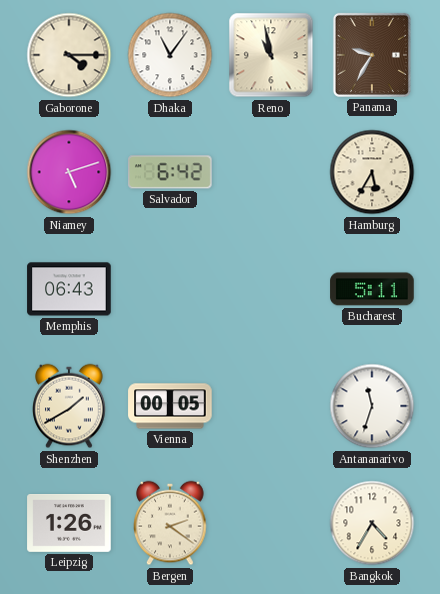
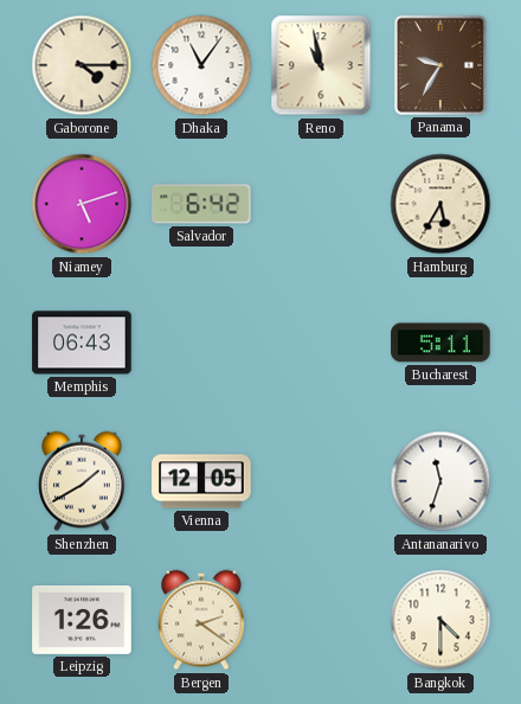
Vienna: 00:05 -> 12:05 (201, 481)
Bangkok: 4:35 -> 4:30 (440, 620)
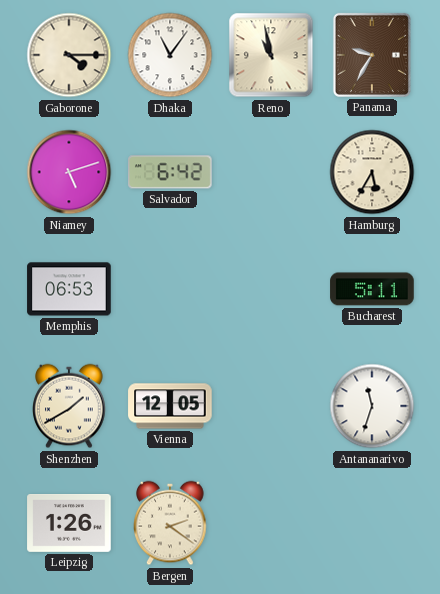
Memphis: 06:43 -> 06:53 (69, 289)
Bangkok: 4:30 -> none (440, 620)
